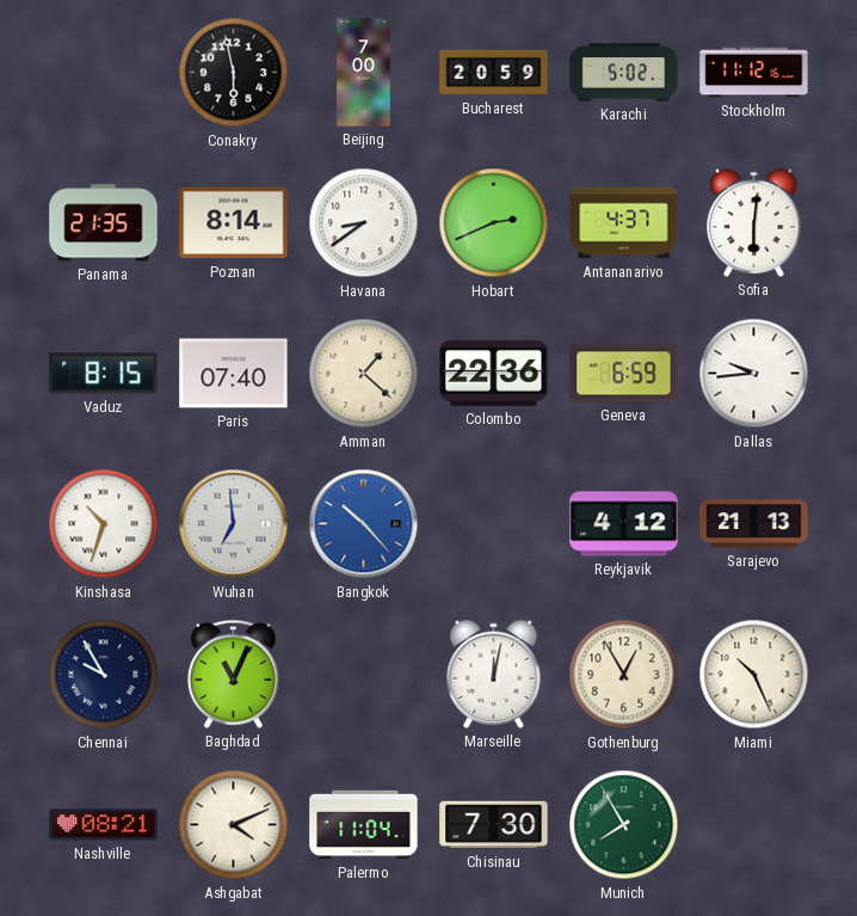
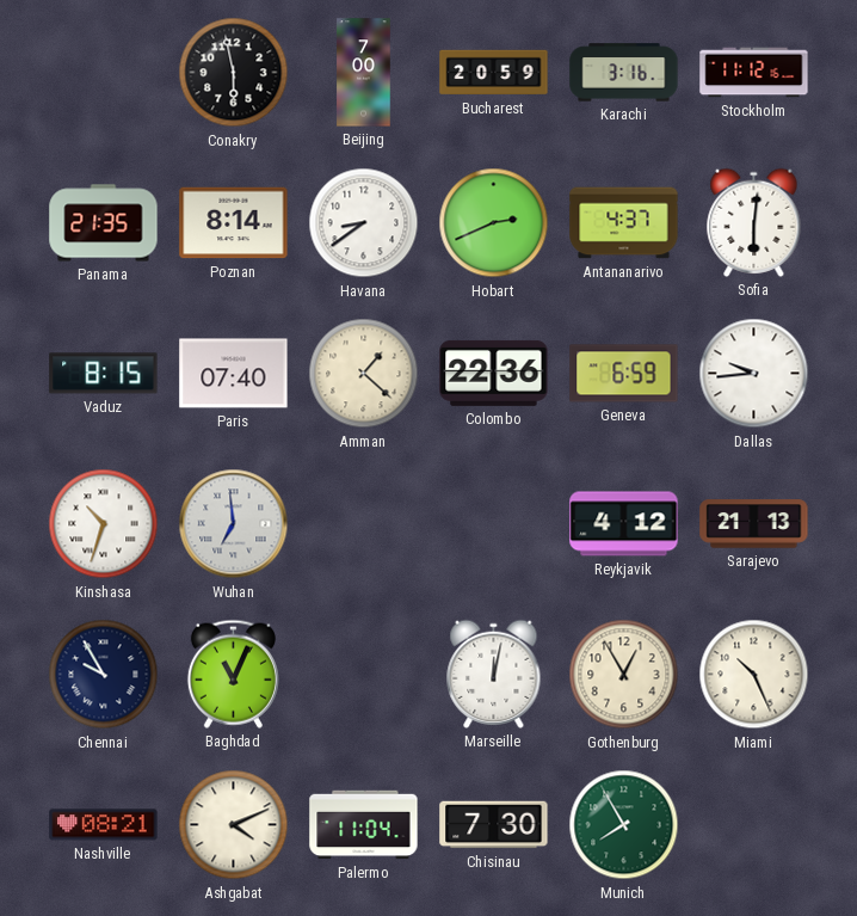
Karachi: 5:02 -> 3:16 (624, 73)
Bangkok: 10:23 -> none (364, 524)
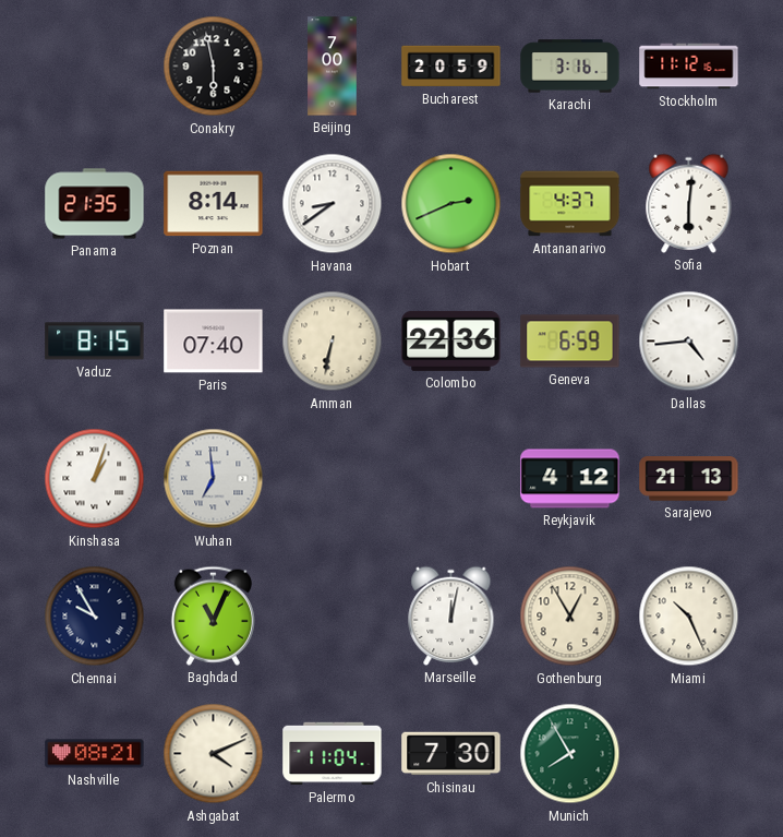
Amman: 1:22 -> 6:32 (333, 342)
Dallas: 9:44 -> 4:44 (689, 342)
Kinshasa: 10:33 -> 1:03 (95, 479)
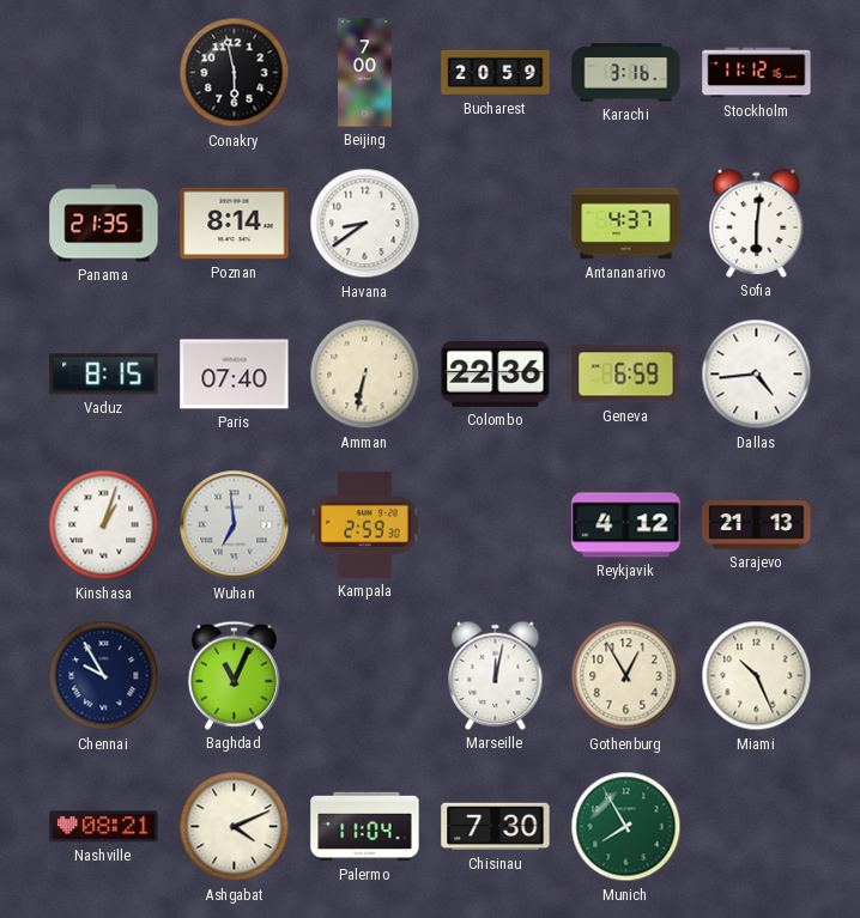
Hobart: 2:41 -> none (451, 204)
Kampala: none -> 2:59 (365, 524)
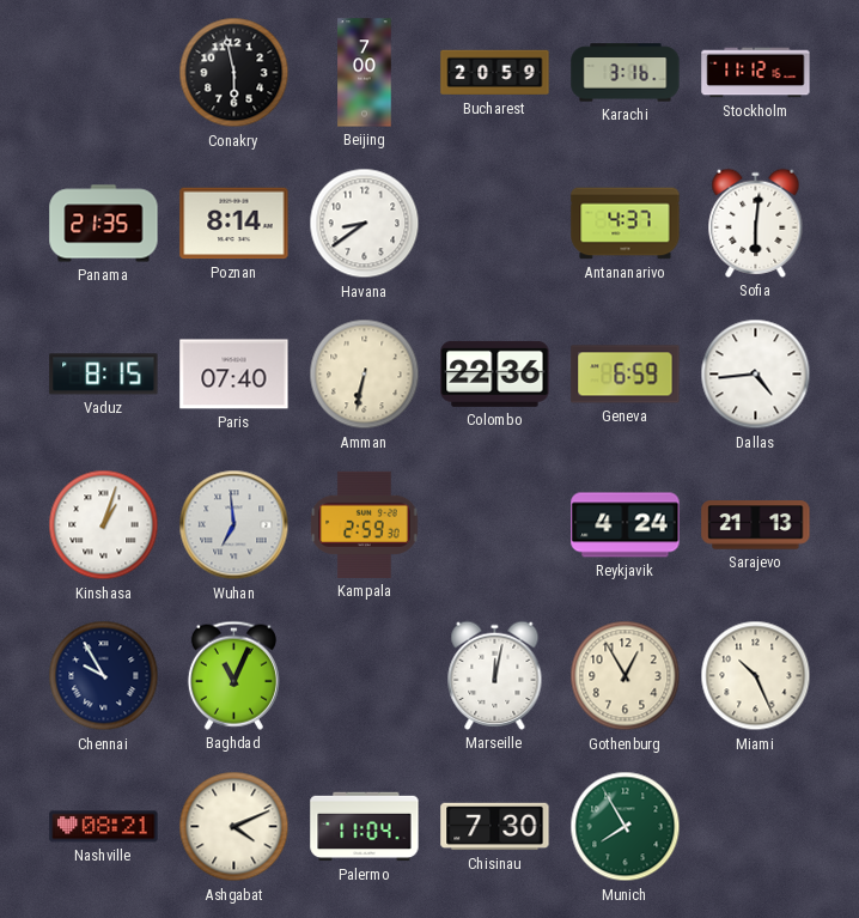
Reykjavik: 4:12 -> 4:24 (626, 525)
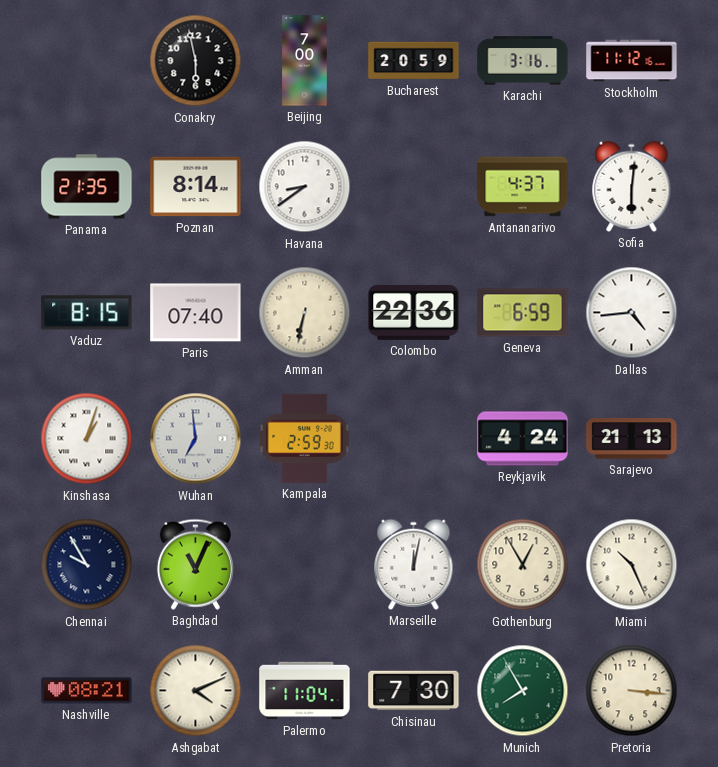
Pretoria: none -> 3:16 (632, 691)
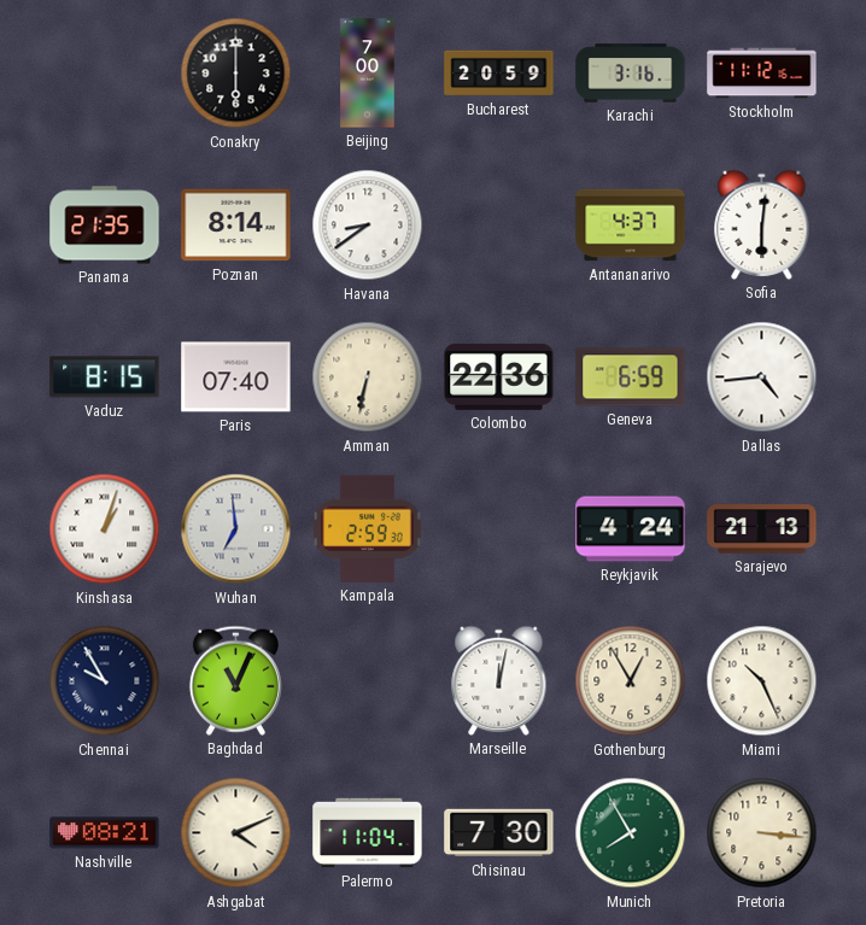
Conakry: 5:58 -> 6:00 (236, 74)
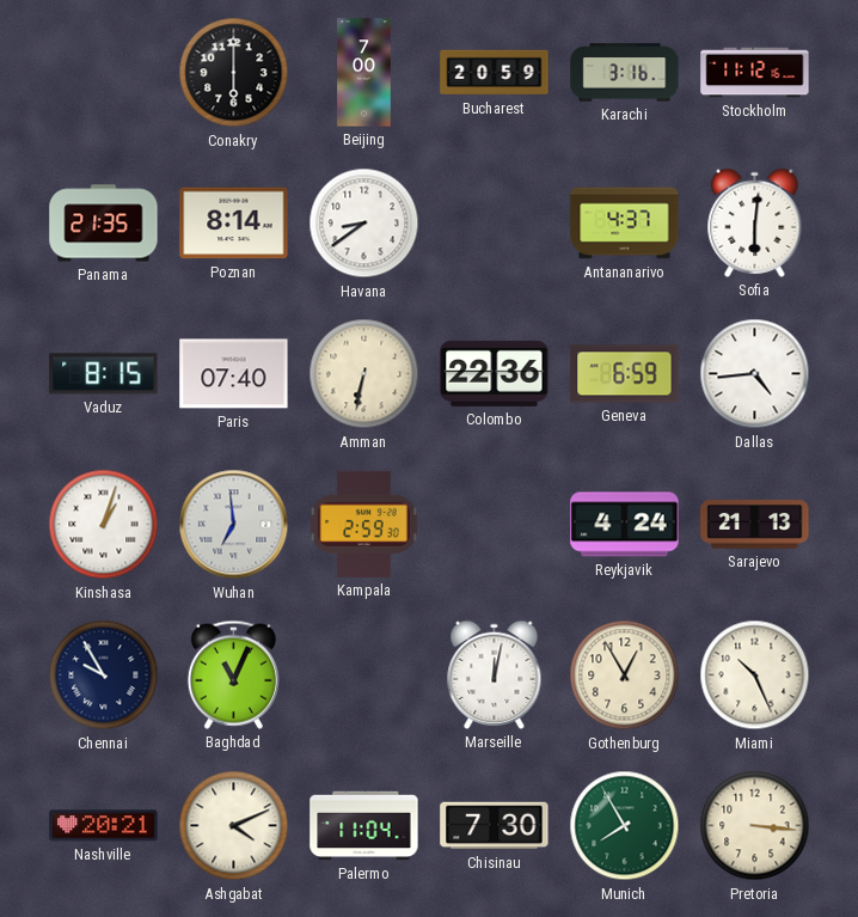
Nashville: 08:21 -> 20:21 (104, 826)
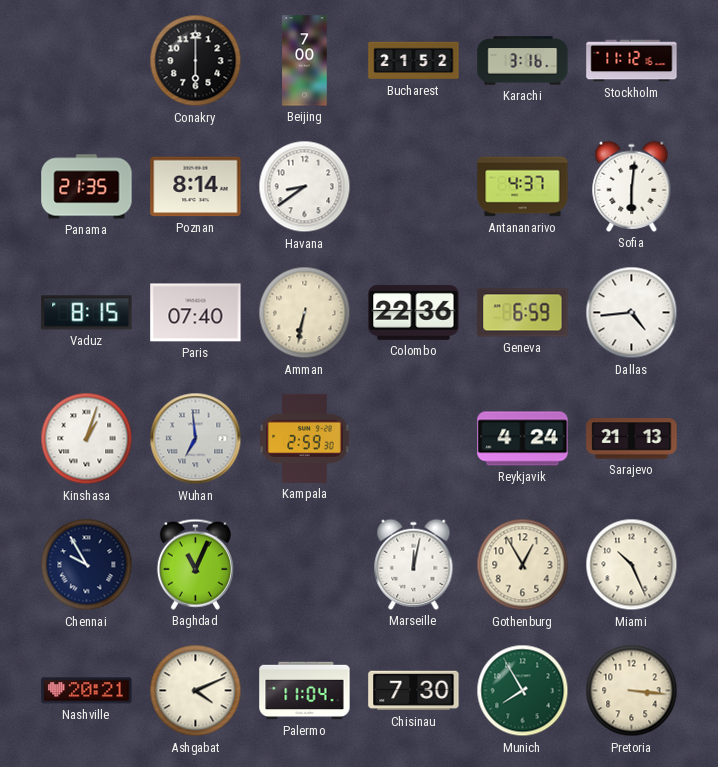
Bucharest: 20:59 -> 21:52 (414, 61)
